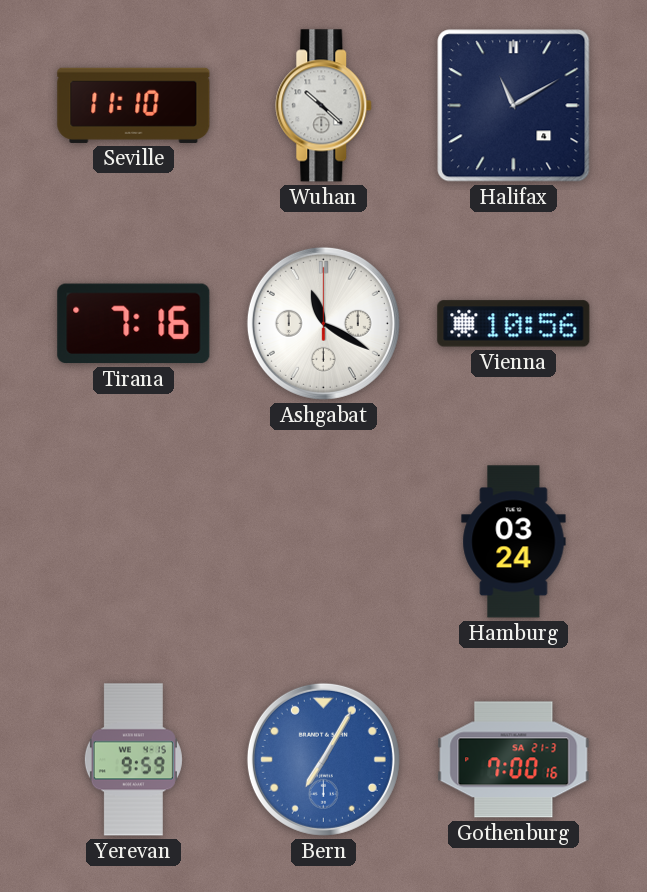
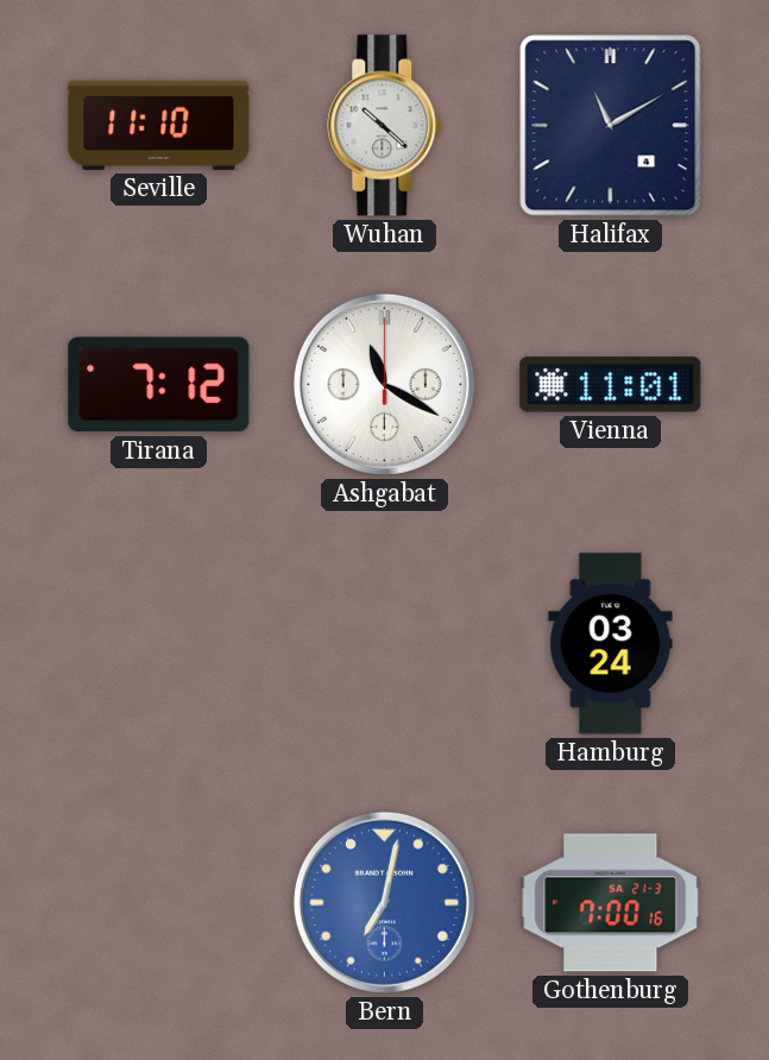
Tirana: 7:16 -> 7:12 (159, 385)
Vienna: 10:56 -> 11:01 (611, 385)
Yerevan: 9:59 -> none (133, 760)
Bern: 7:05 -> 7:02 (384, 902)
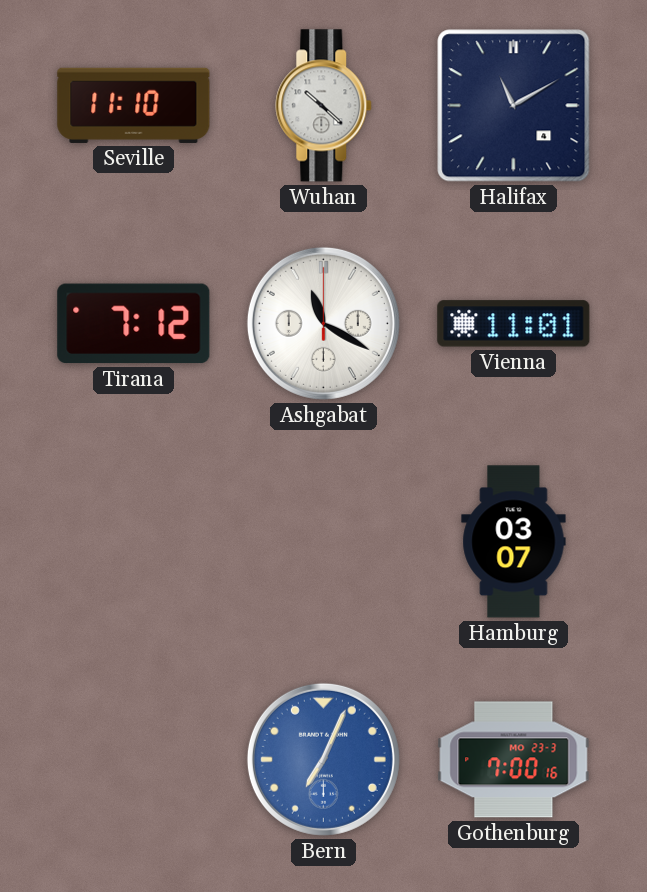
Hamburg: 03:24 -> 03:07 (514, 542)
Bern: 7:02 -> 7:04 (323, 759)
Gothenburg date: SA 21-3 -> MO 23-3 (514, 760)
